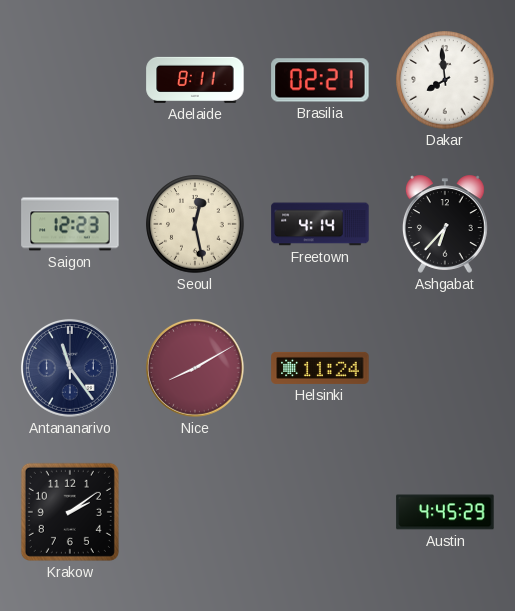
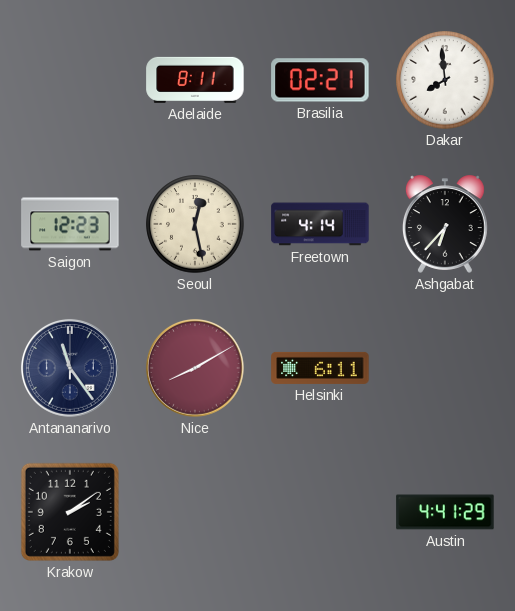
Helsinki: 11:24 -> 6:11 (320, 368)
Austin: 4:45 -> 4:41 (445, 512)
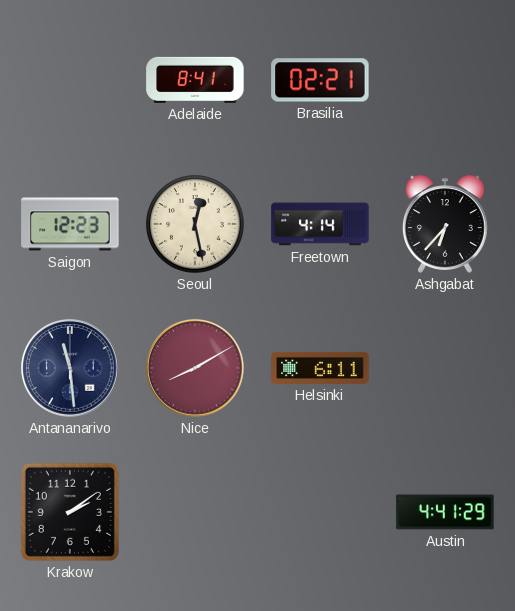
Adelaide: 8:11 -> 8:41 (195, 80)
Dakar: 7:59 -> none (445, 80)
Antananarivo: 11:24 -> 11:29 (70, 368)
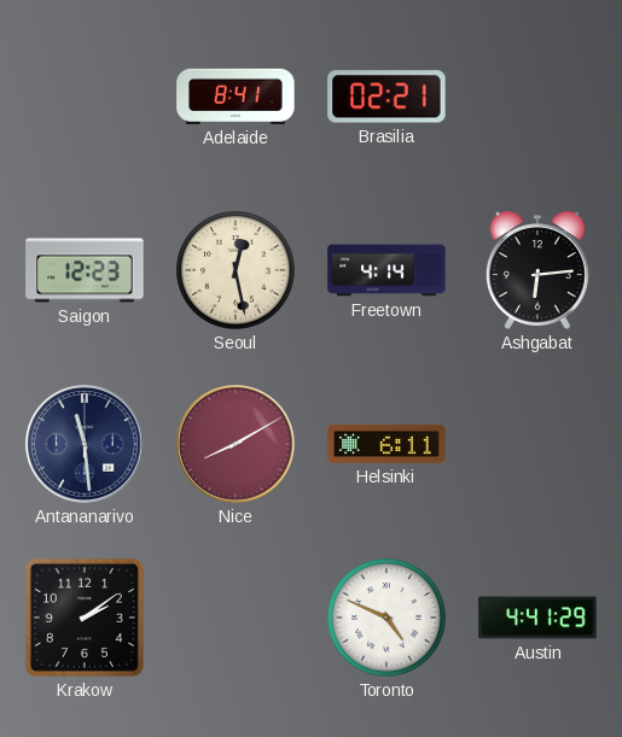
Ashgabat: 6:37 -> 6:14 (537, 270)
Toronto: none -> 4:49 (386, 618)
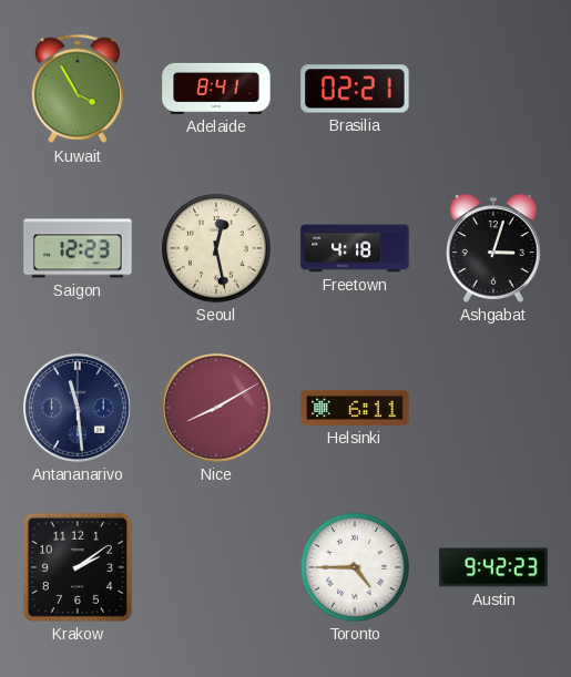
Kuwait: none -> 3:55 (78, 89)
Freetown: 4:14 -> 4:18 (355, 248)
Ashgabat: 6:14 -> 3:03 (493, 248)
Toronto: 4:49 -> 4:45 (355, 567)
Austin: 4:41 -> 9:42 (493, 567)
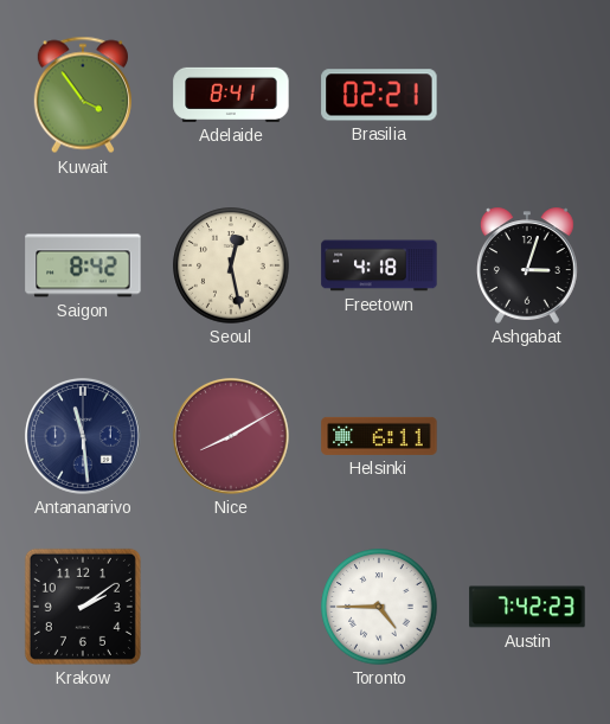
Kuwait: 3:55 -> 3:54 (83, 95)
Saigon: 12:23 -> 8:42 (83, 265)
Austin: 9:42 -> 7:42 (527, 607)
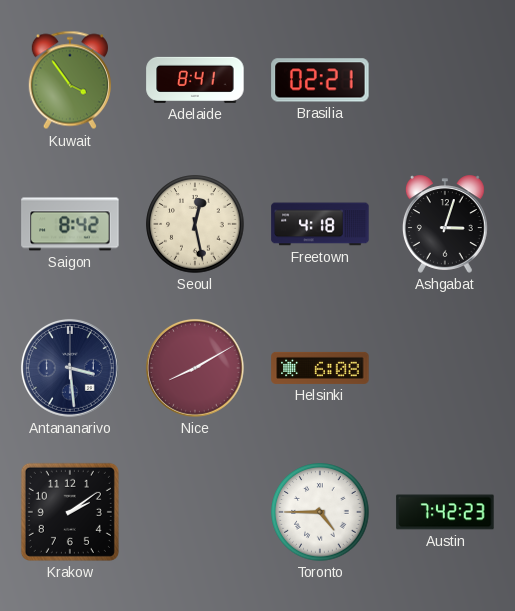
Antananarivo: 11:29 -> 3:29 (70, 368)
Helsinki: 6:11 -> 6:08 (320, 368)
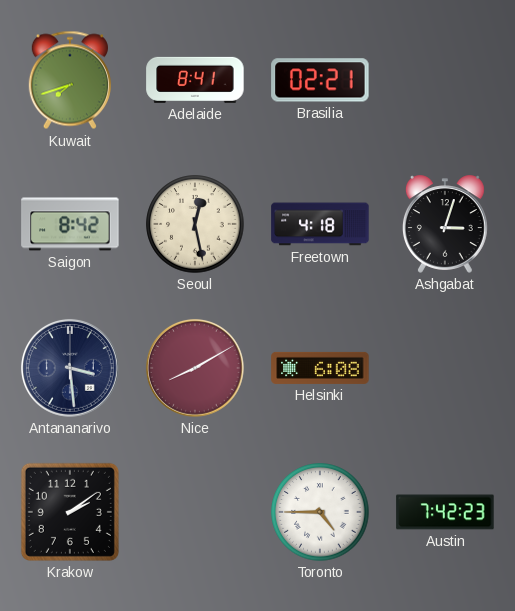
Kuwait: 3:54 -> 7:42 (70, 80)
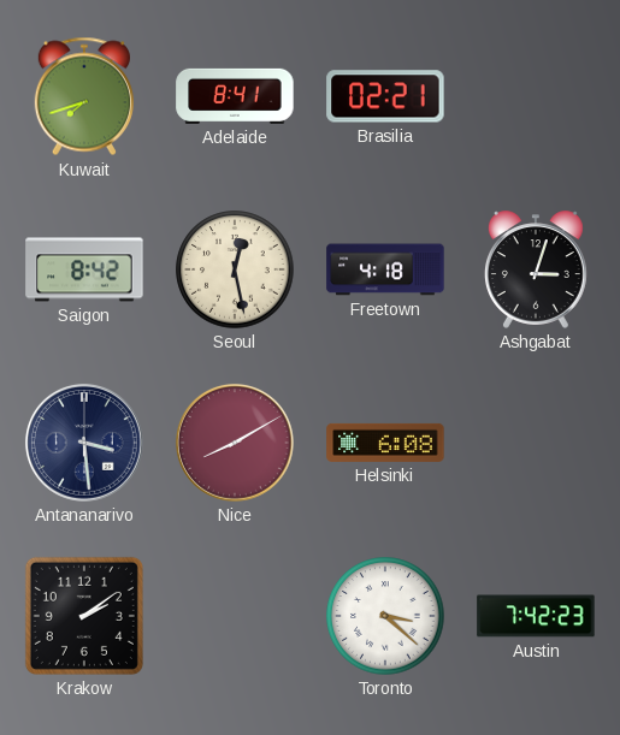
Toronto: 4:45 -> 3:22 (385, 616)
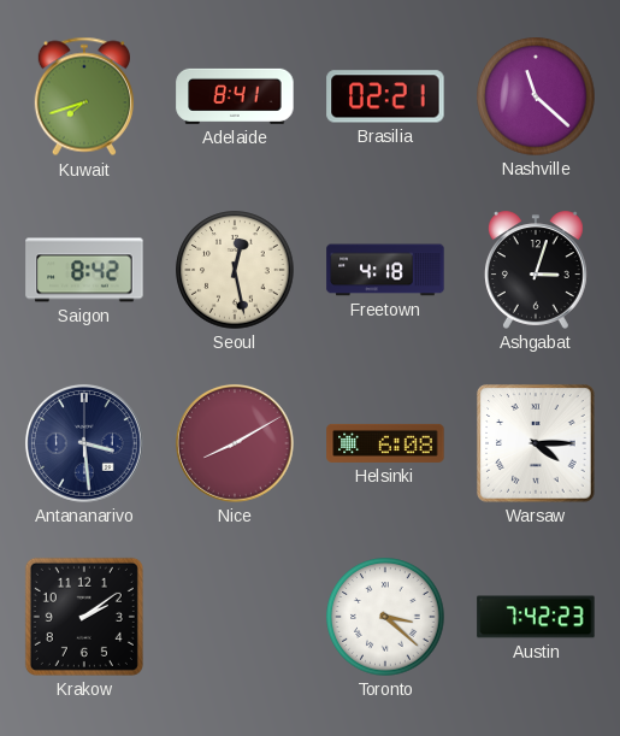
Nashville: none -> 11:22 (536, 96)
Warsaw: none -> 4:15 (536, 443)
